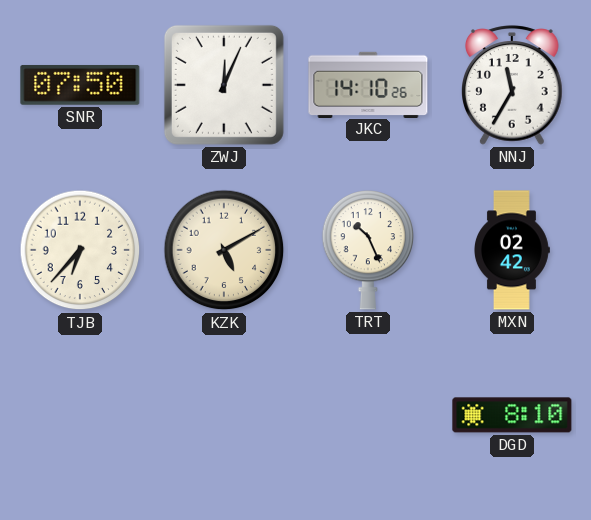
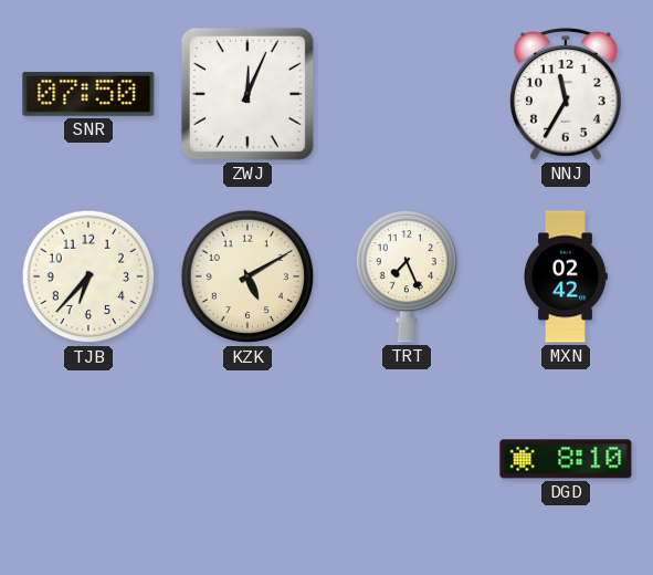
JKC: 14:10 -> none (368, 84)
TRT: 10:26 -> 7:26 (407, 276)
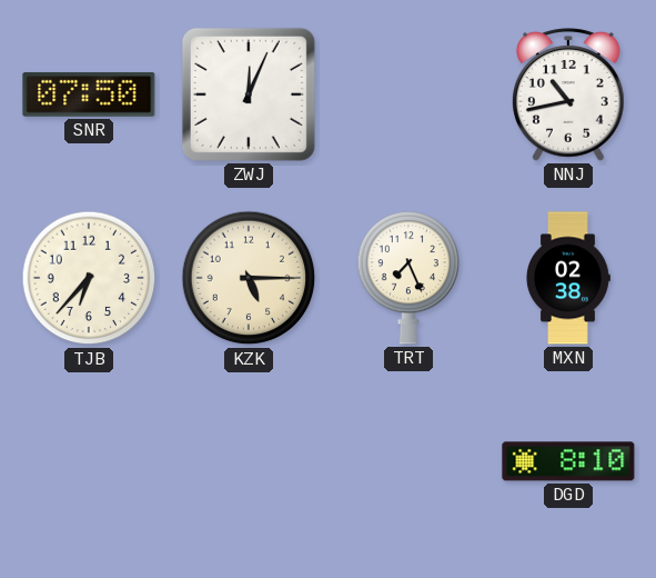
NNJ: 11:35 -> 10:43 (569, 94)
KZK: 5:10 -> 5:15 (249, 278)
MXN: 02:42 -> 02:38 (568, 278)
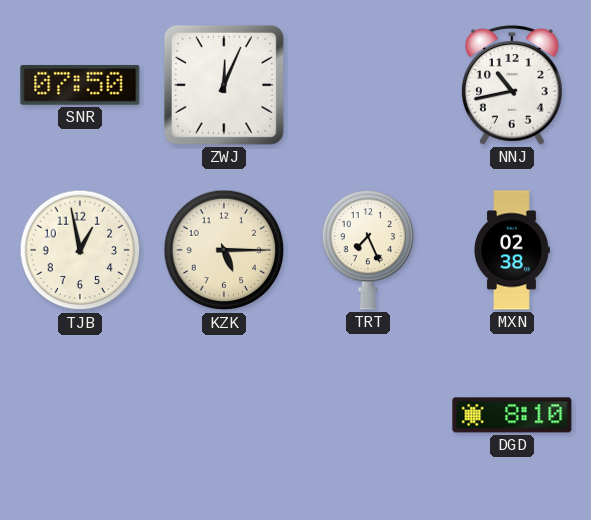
TJB: 6:37 -> 12:58 (80, 250)
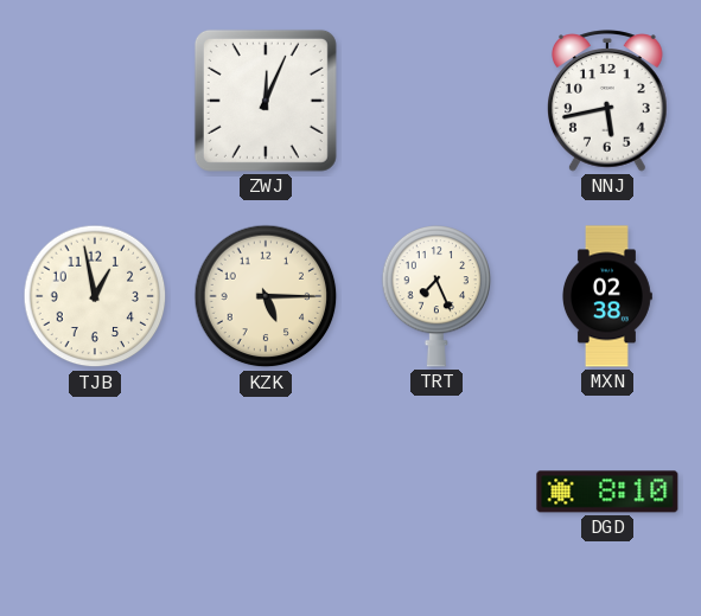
SNR: 07:50 -> none (80, 85)
NNJ: 10:43 -> 5:43 (608, 101)
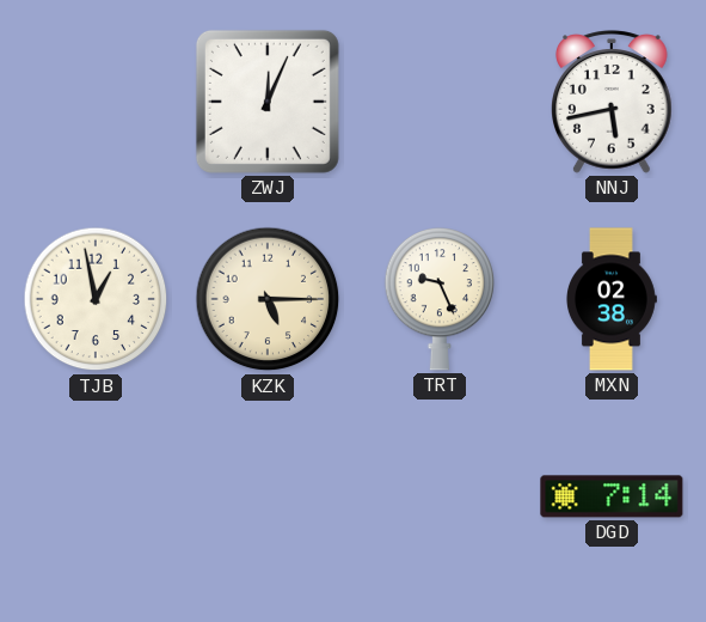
TRT: 7:26 -> 9:26 (440, 299)
DGD: 8:10 -> 7:14 (612, 496)
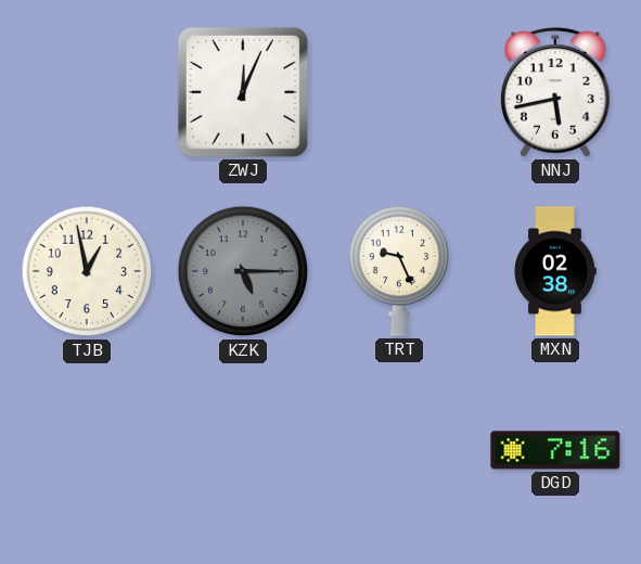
KZK dial: cream -> grey (243, 271)
DGD: 7:14 -> 7:16 (555, 450)
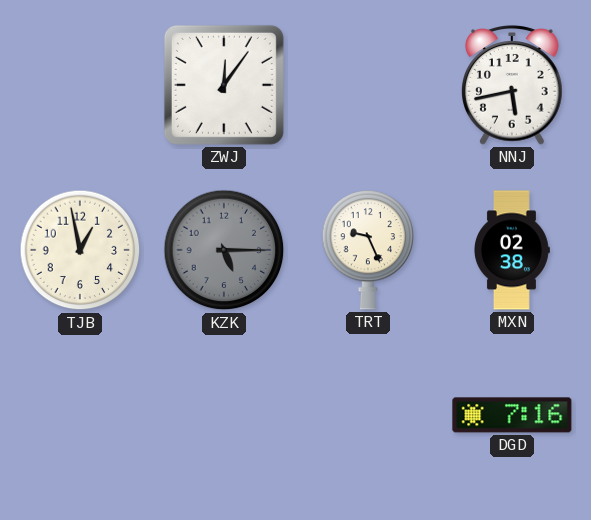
ZWJ: 12:04 -> 12:06 (224, 85)
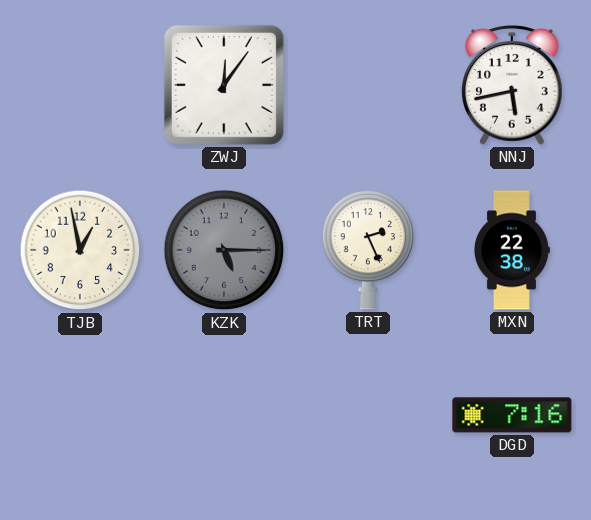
TRT: 9:26 -> 2:26 (368, 250)
MXN: 02:38 -> 22:38 (512, 250)
